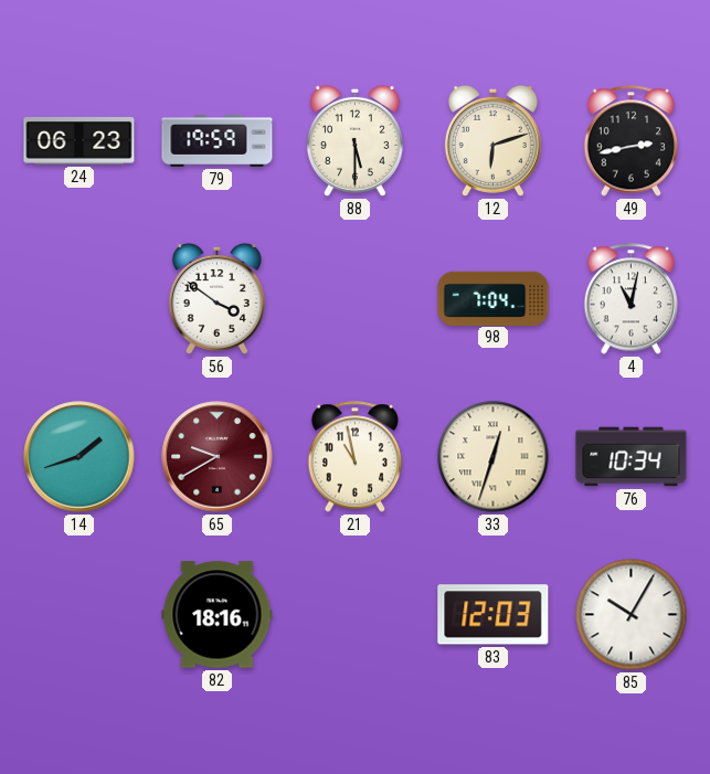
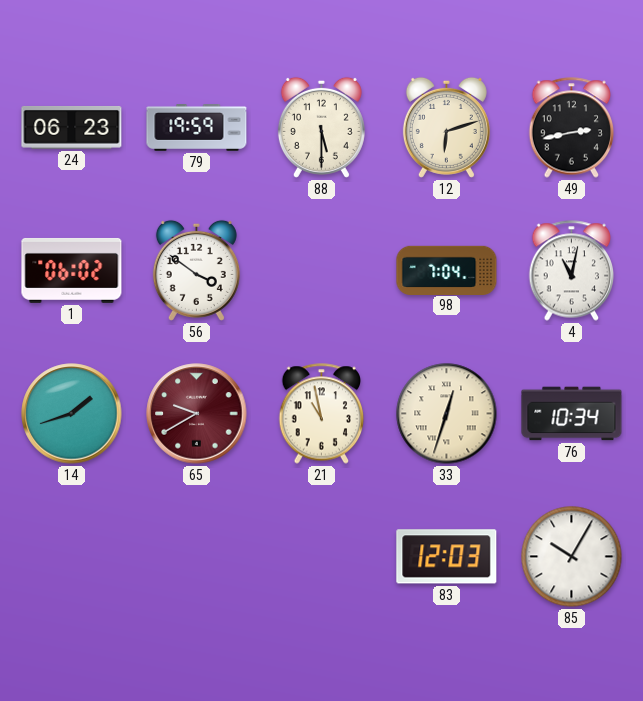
1: none -> 06:02 (72, 270)
82: 18:16 -> none (218, 615)
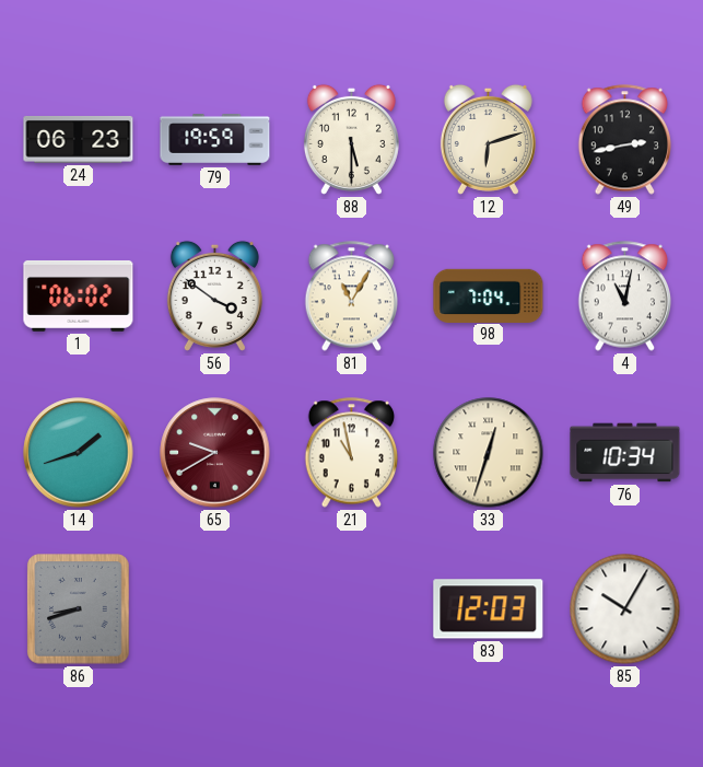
81: none -> 11:05 (352, 297)
86: none -> 8:42 (79, 609)
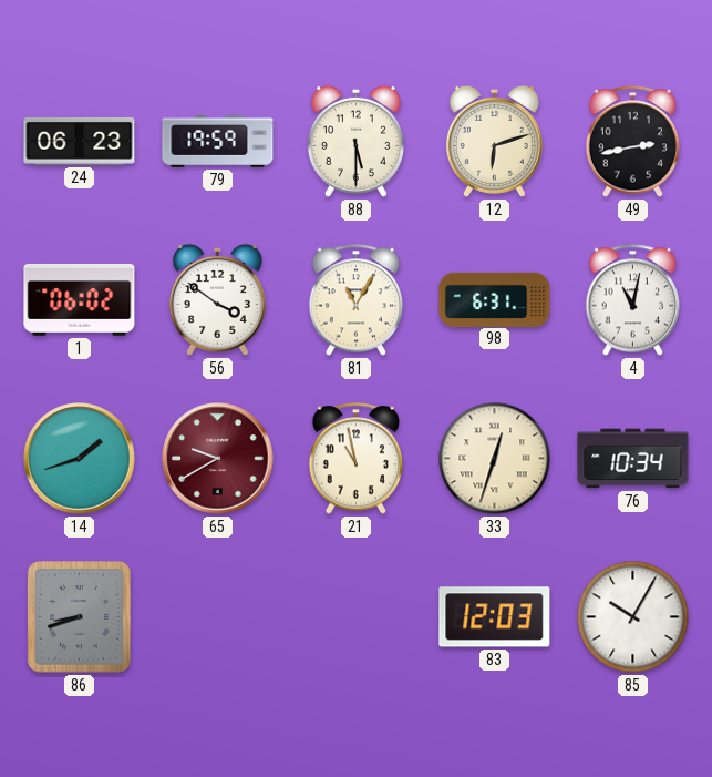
98: 7:04 -> 6:31 (495, 299)
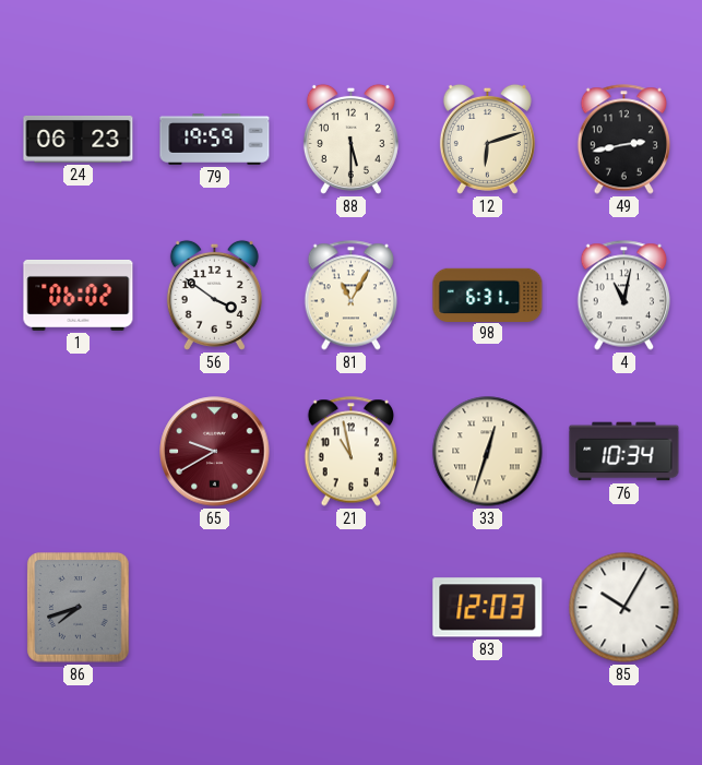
14: 1:42 -> none (80, 459)
86: 8:42 -> 7:42 (79, 608)
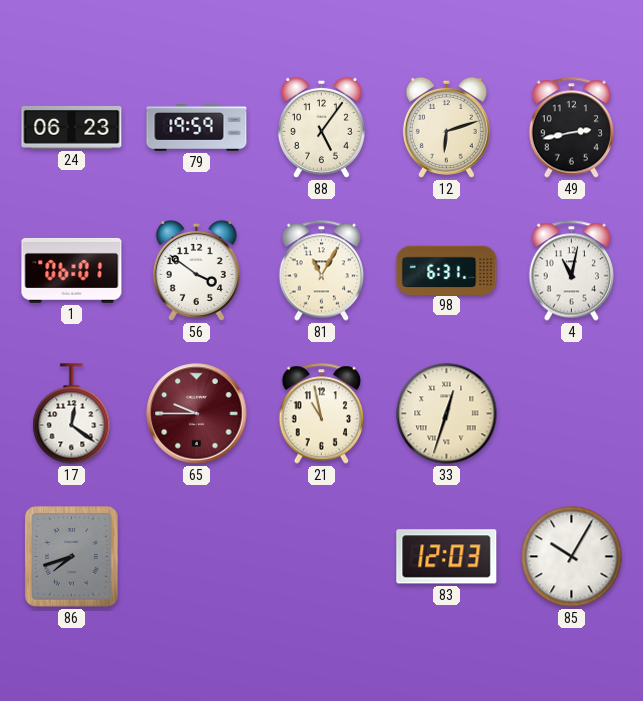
88: 5:30 -> 5:06 (321, 127)
1: 06:02 -> 06:01 (72, 270)
17: none -> 12:21 (72, 414)
65: 9:40 -> 9:45 (197, 414)
76: 10:34 -> none (624, 452)
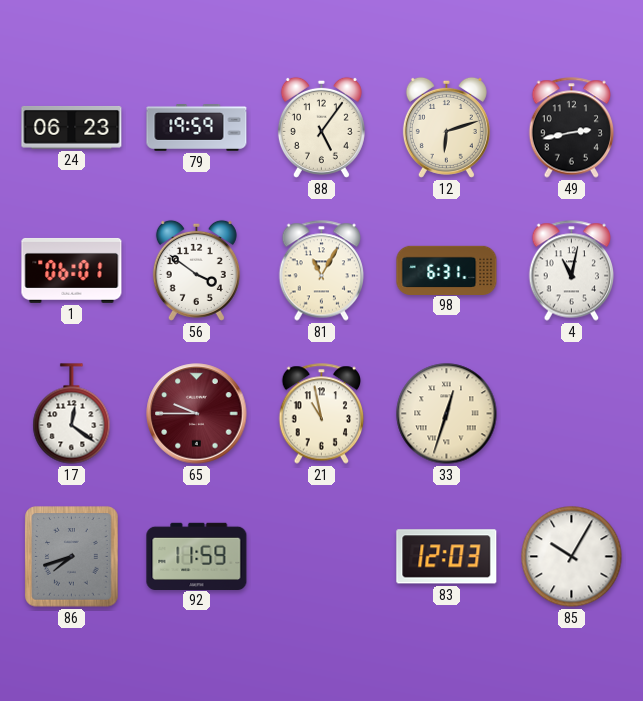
92: none -> 11:59 (197, 556)
